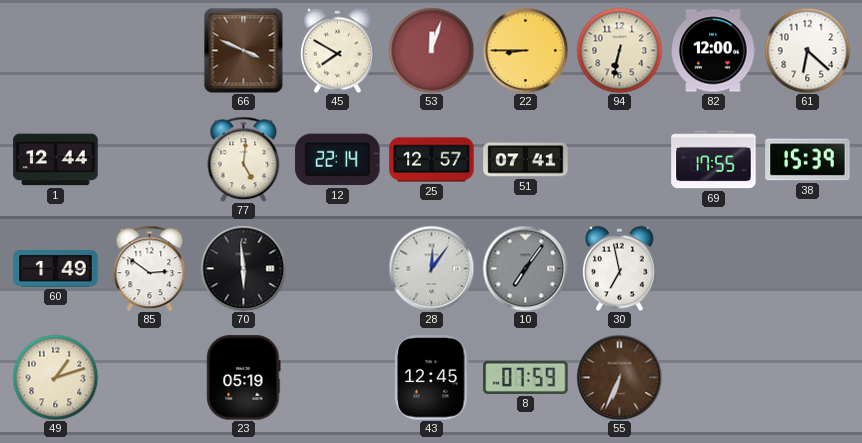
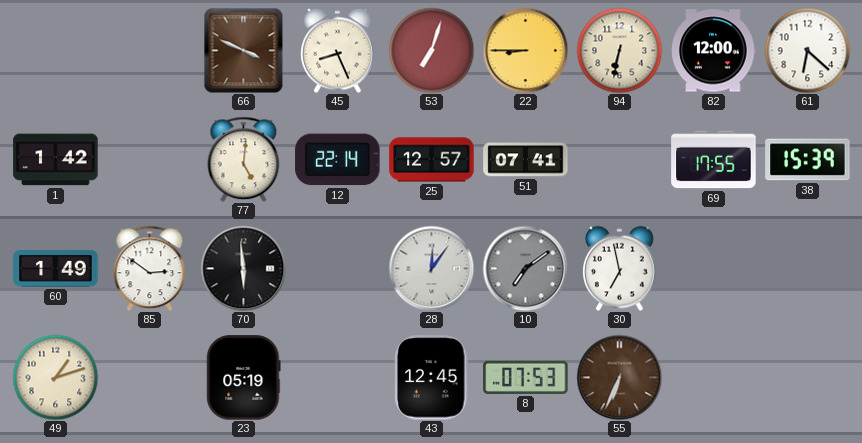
45: 7:50 -> 8:26 (338, 50)
53: 12:03 -> 7:03 (431, 50)
1: 12:44 -> 1:42 (56, 160)
10: 7:06 -> 7:09 (525, 268)
8: 07:59 -> 07:53 (526, 377)
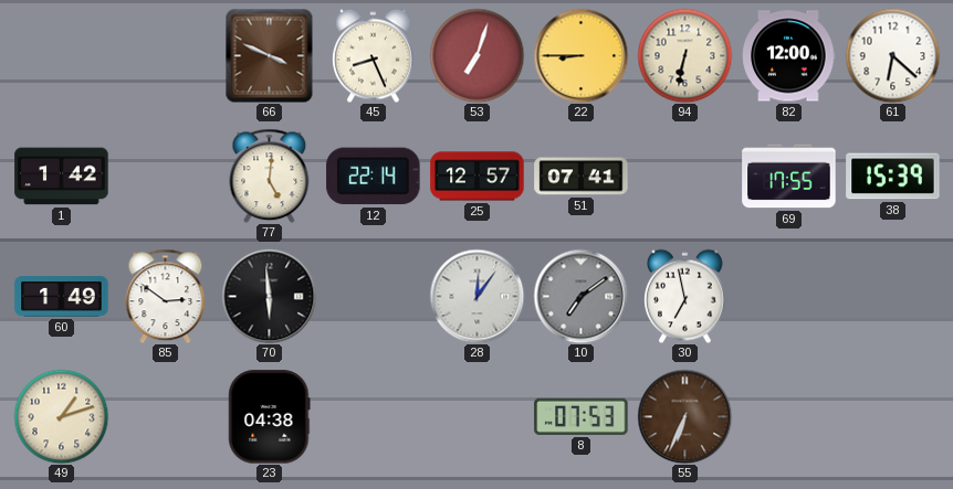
23: 05:19 -> 04:38 (270, 417)
43: 12:45 -> none (432, 378)
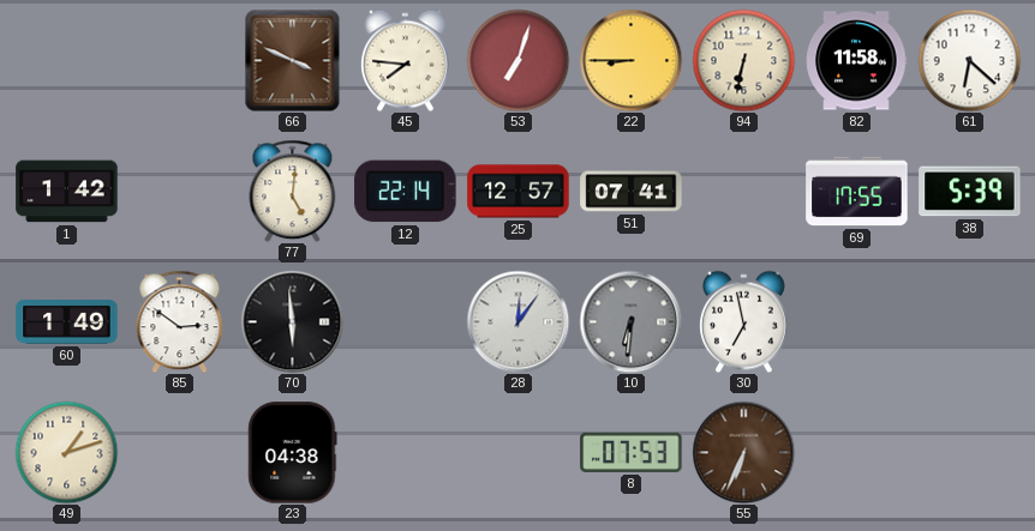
45: 8:26 -> 7:46 (406, 60)
82: 12:00 -> 11:58 (857, 61)
38: 15:39 -> 5:39 (970, 192)
10: 7:09 -> 6:31 (630, 321)
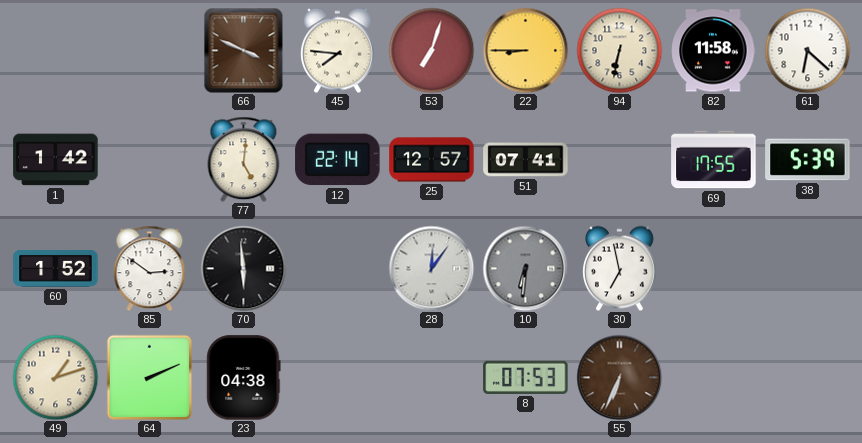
60: 1:49 -> 1:52 (56, 269)
64: none -> 2:11 (149, 377)
